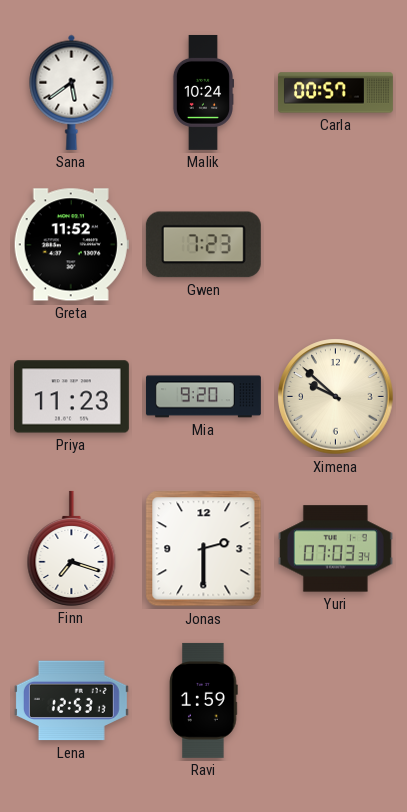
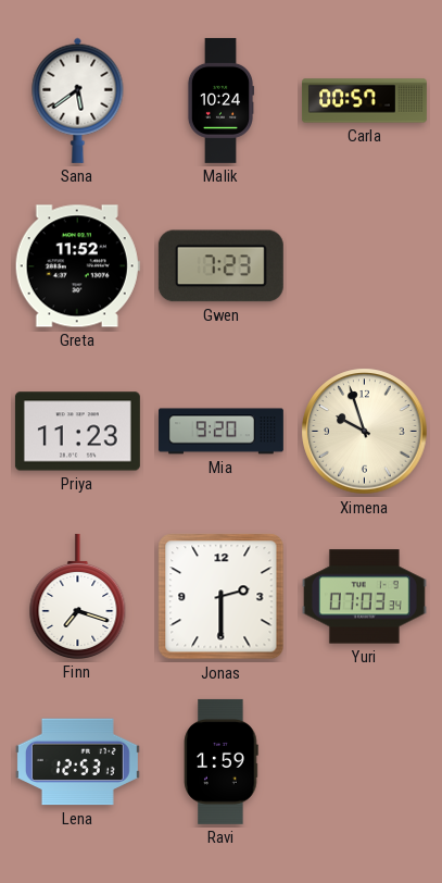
Ximena: 9:52 -> 9:57 (365, 432)
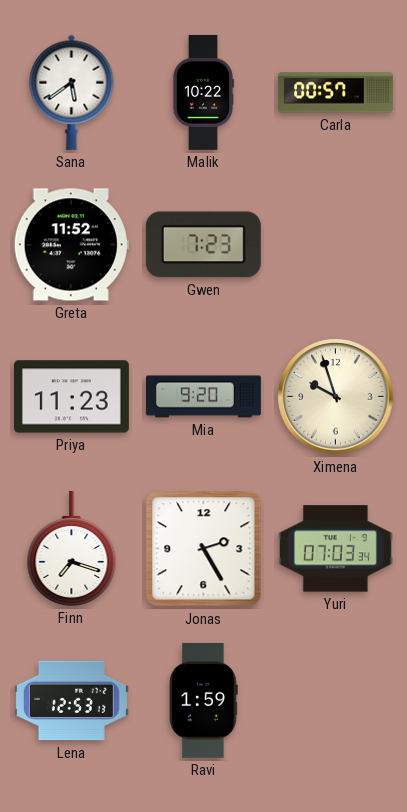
Malik: 10:24 -> 10:22 (202, 92)
Jonas: 2:30 -> 2:25 (204, 549)
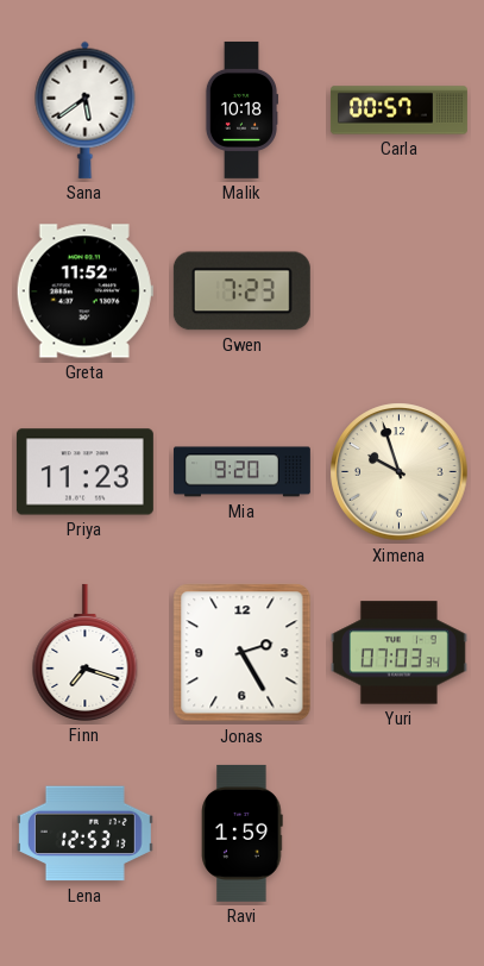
Malik: 10:22 -> 10:18 (240, 109)
